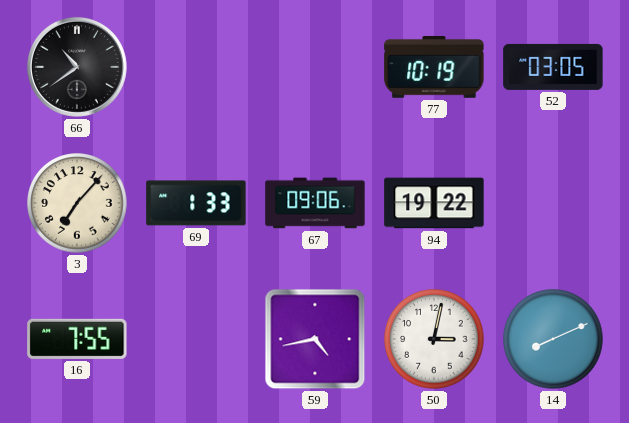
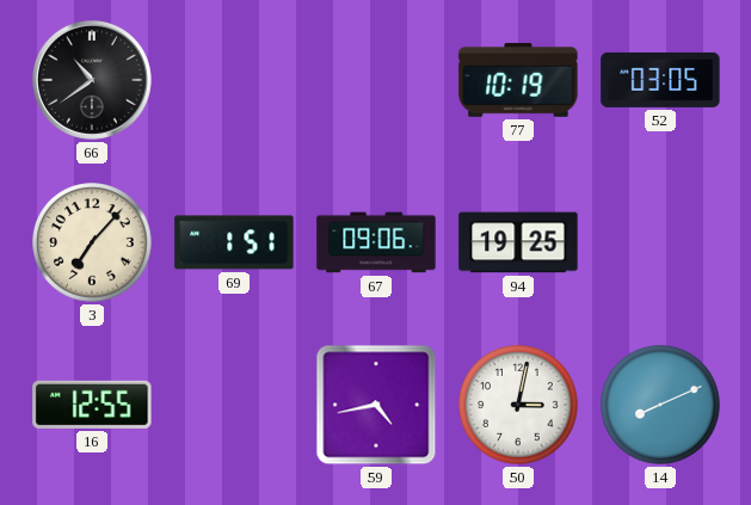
69: 1:33 -> 1:51 (234, 242)
94: 19:22 -> 19:25 (518, 242)
16: 7:55 -> 12:55 (92, 405)
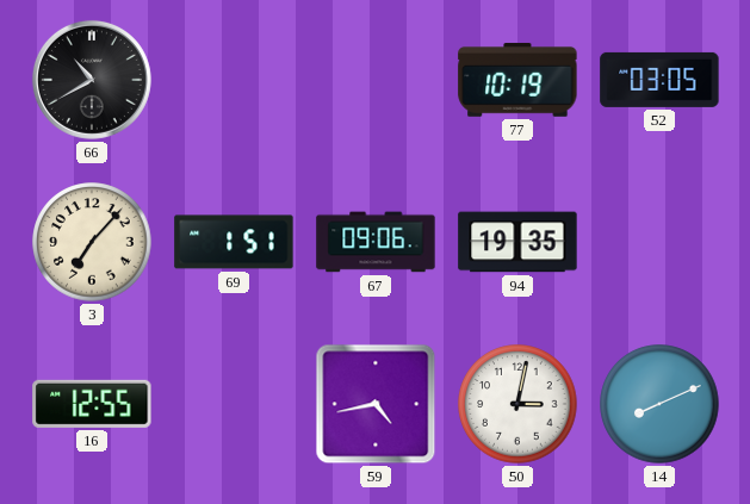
66: 10:39 -> 10:40 (92, 80)
94: 19:25 -> 19:35 (517, 242)
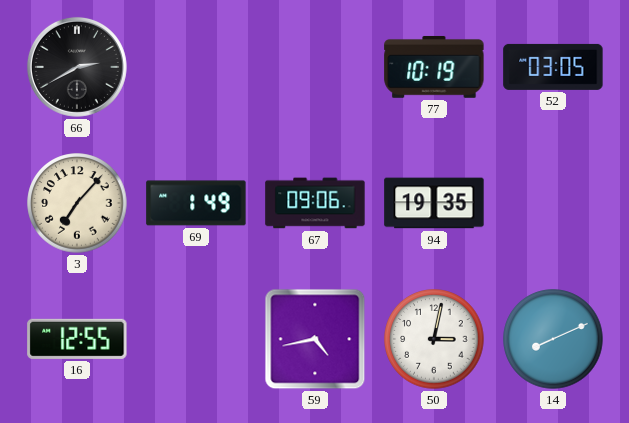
66: 10:40 -> 2:40 (77, 67)
69: 1:51 -> 1:49 (196, 203)
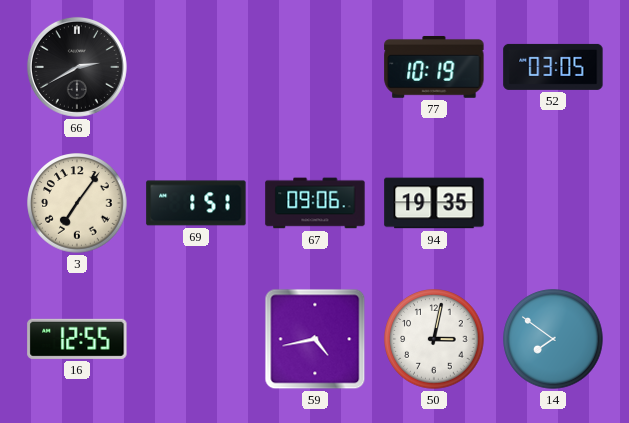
3: 7:07 -> 7:06 (77, 203)
69: 1:49 -> 1:51 (196, 203)
14: 8:11 -> 7:51 (553, 339)
